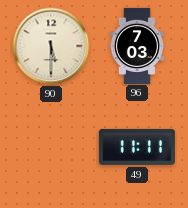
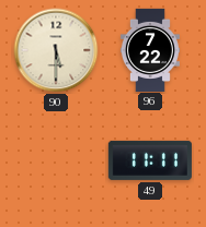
96: 7:03 -> 7:22 (150, 49)
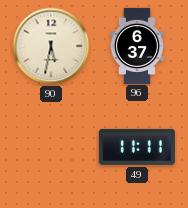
90: 5:30 -> 5:32 (51, 46)
96: 7:22 -> 6:37 (137, 45)
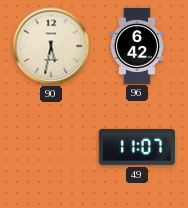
96: 6:37 -> 6:42 (137, 45)
49: 11:11 -> 11:07 (137, 147)
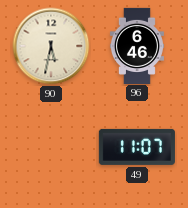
96: 6:42 -> 6:46 (137, 45)
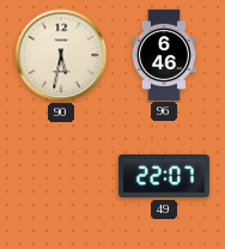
49: 11:07 -> 22:07 (164, 176)
